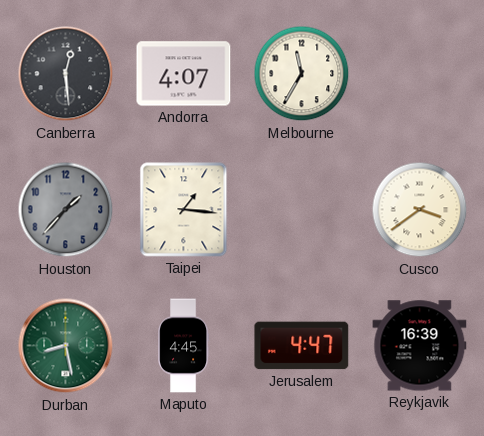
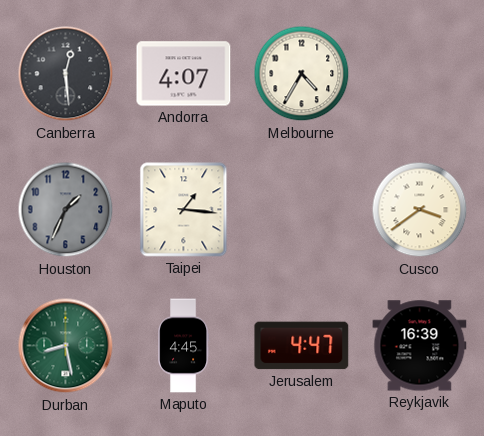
Melbourne: 11:35 -> 4:35 (302, 74)
Houston: 1:37 -> 1:34 (66, 210)
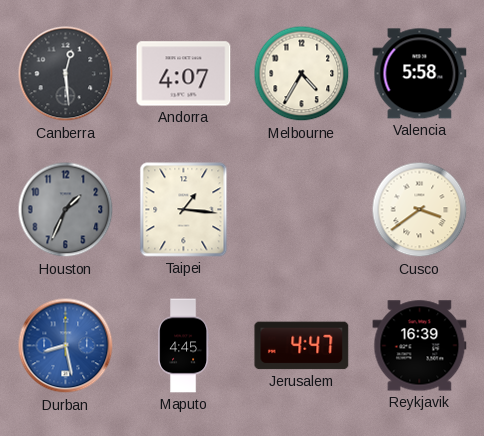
Valencia: none -> 5:58 (420, 74)
Durban dial: green -> blue (66, 346)
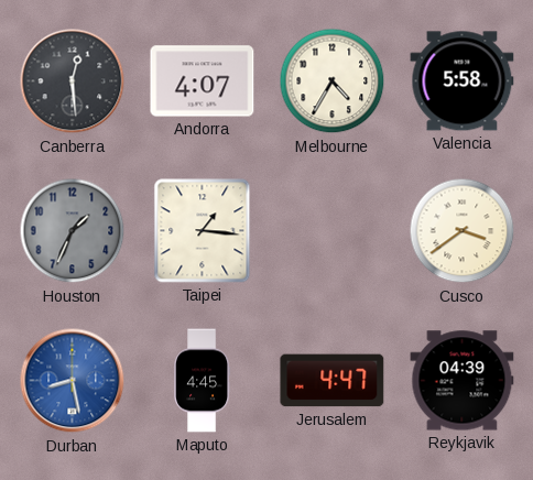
Reykjavik: 16:39 -> 04:39 (463, 381)
